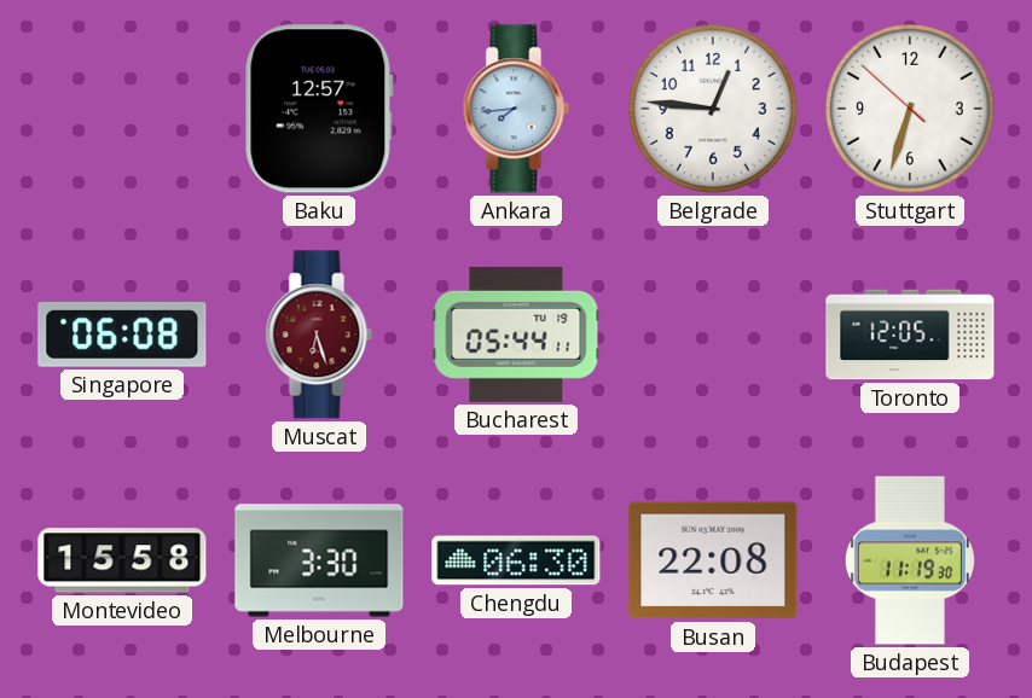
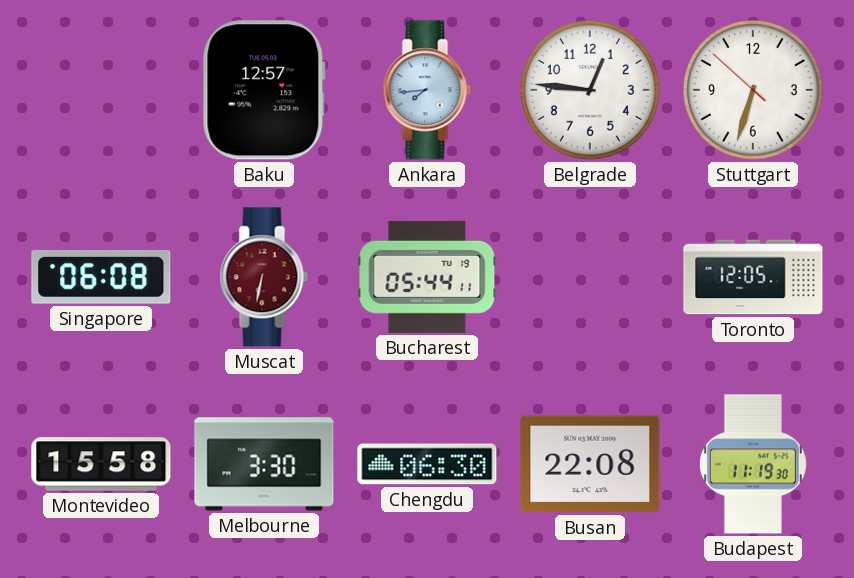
Muscat: 6:27 -> 6:32 (264, 277)
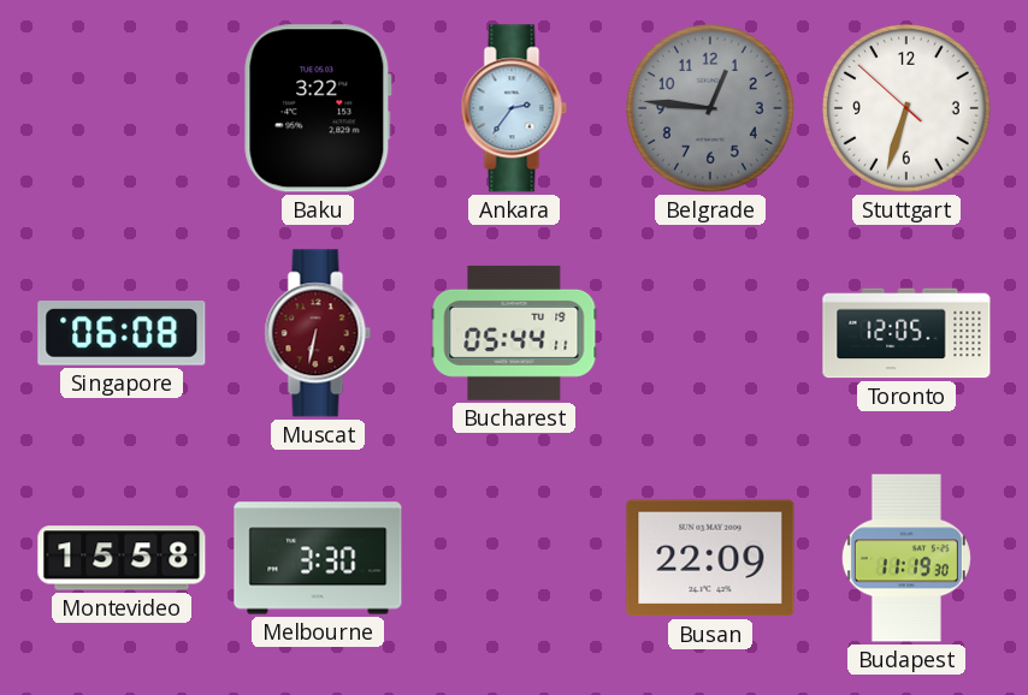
Baku: 12:57 -> 3:22 (318, 108)
Ankara: 7:44 -> 2:36 (514, 108)
Belgrade dial: white -> grey (710, 108)
Chengdu: 06:30 -> none (427, 464)
Busan: 22:08 -> 22:09 (710, 558)
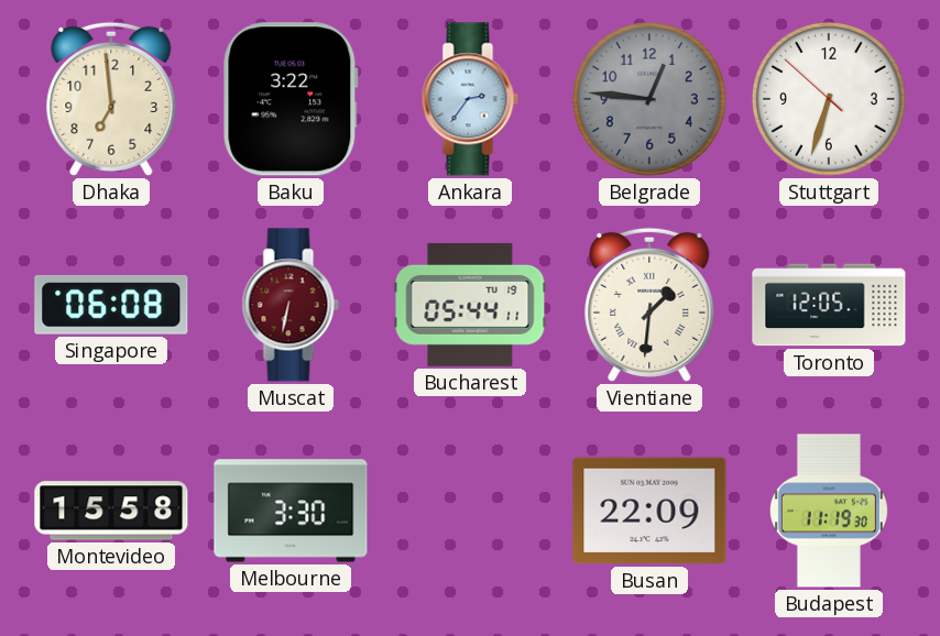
Dhaka: none -> 6:59 (111, 99)
Vientiane: none -> 1:31 (649, 305)
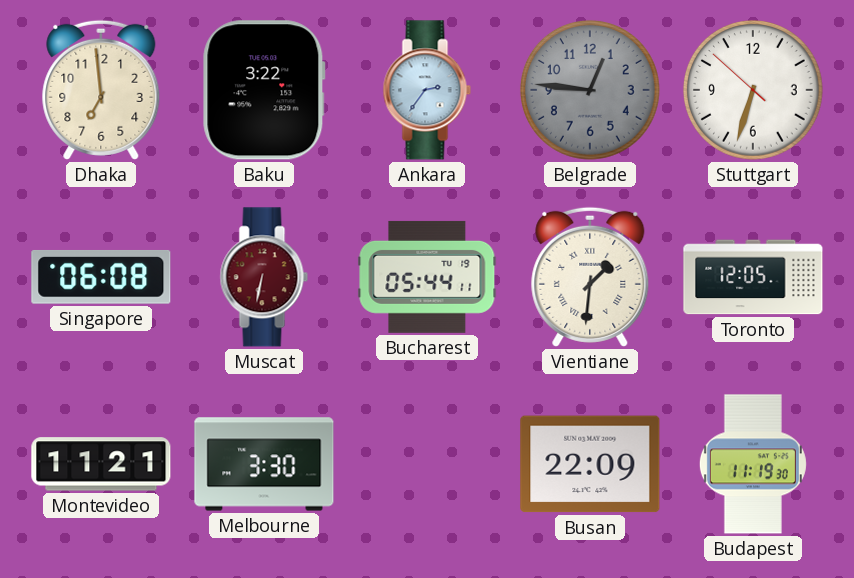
Montevideo: 15:58 -> 11:21 (101, 464)
